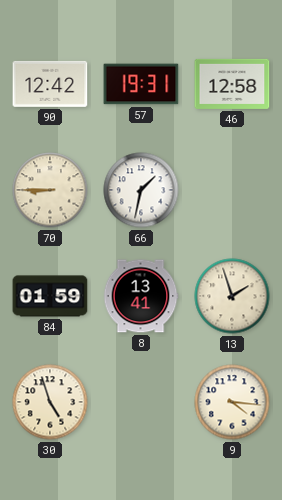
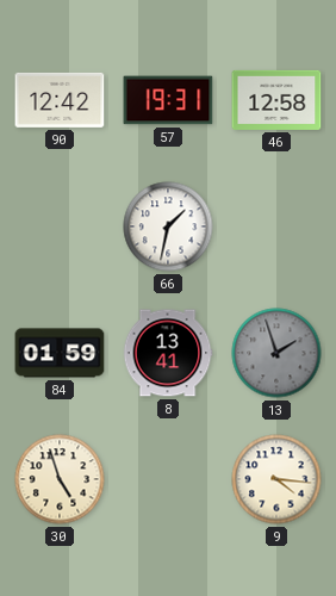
70: 8:45 -> none (50, 190)
13 dial: cream -> grey (276, 353)
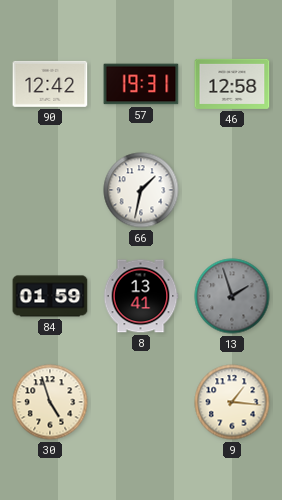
9: 4:16 -> 1:16 (232, 402)
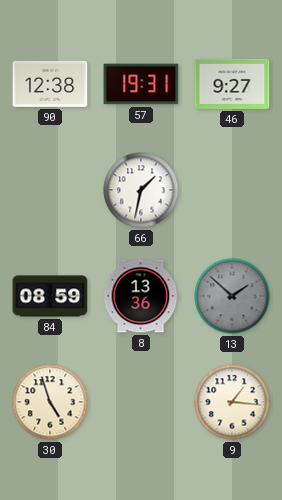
90: 12:42 -> 12:38 (50, 84)
46: 12:58 -> 9:27 (232, 84)
84: 01:59 -> 08:59 (50, 296)
8: 13:41 -> 13:36 (141, 296)
13: 1:57 -> 1:52 (232, 296)
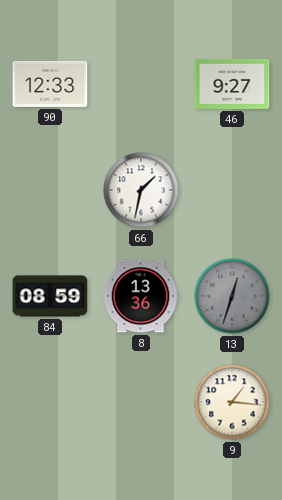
90: 12:38 -> 12:33 (50, 84)
57: 19:31 -> none (141, 84)
13: 1:52 -> 12:33 (232, 296)
30: 4:57 -> none (50, 402)
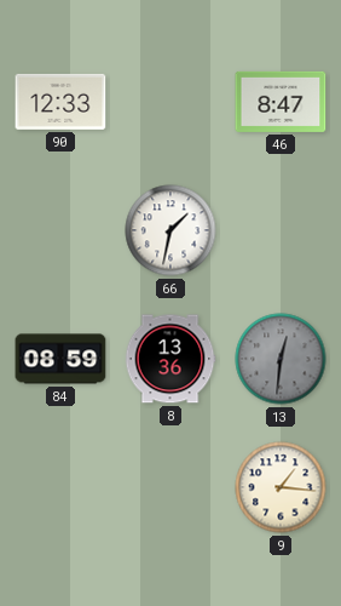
46: 9:27 -> 8:47 (281, 102)
13: 12:33 -> 12:31 (281, 359)
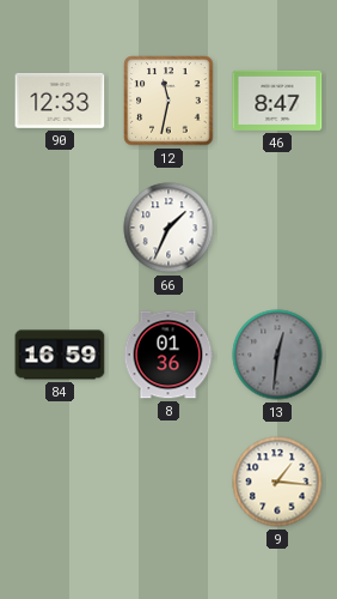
12: none -> 11:32 (168, 101)
66: 1:32 -> 1:34 (168, 228)
84: 08:59 -> 16:59 (60, 355)
8: 13:36 -> 01:36 (168, 355)
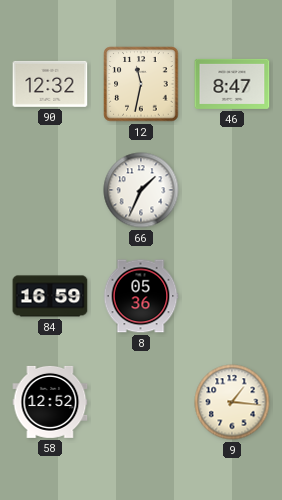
90: 12:33 -> 12:32 (50, 84)
8: 01:36 -> 05:36 (141, 296)
13: 12:31 -> none (277, 355)
58: none -> 12:52 (50, 402)
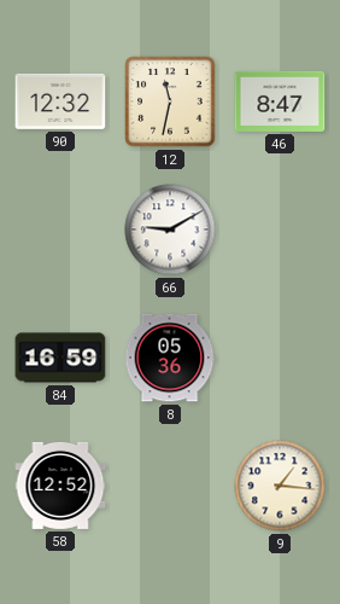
66: 1:34 -> 9:10 (170, 230)
